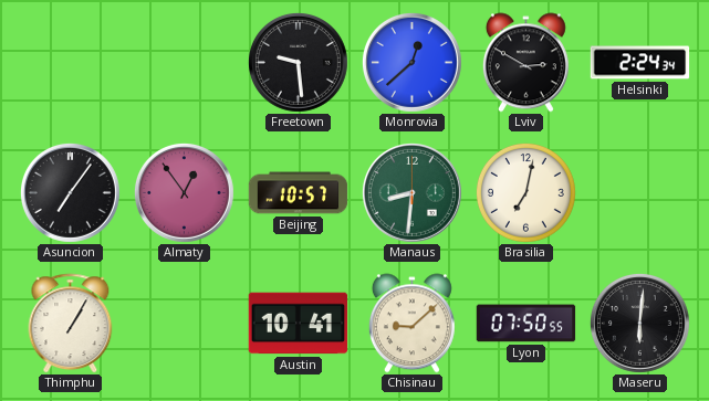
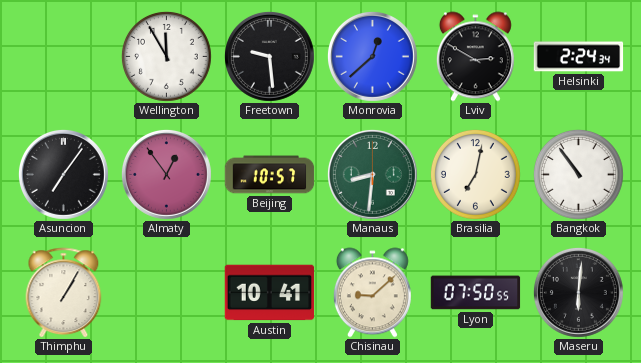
Wellington: none -> 11:55 (167, 57)
Bangkok: none -> 10:54 (579, 175)
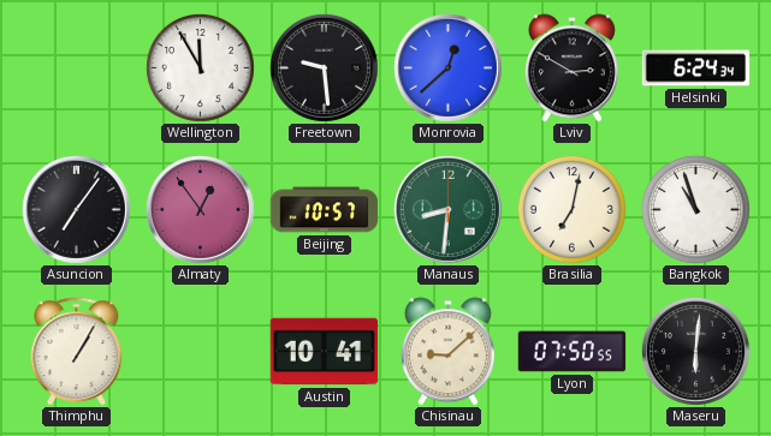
Helsinki: 2:24 -> 6:24 (696, 68)
Bangkok: 10:54 -> 10:57 (696, 210)
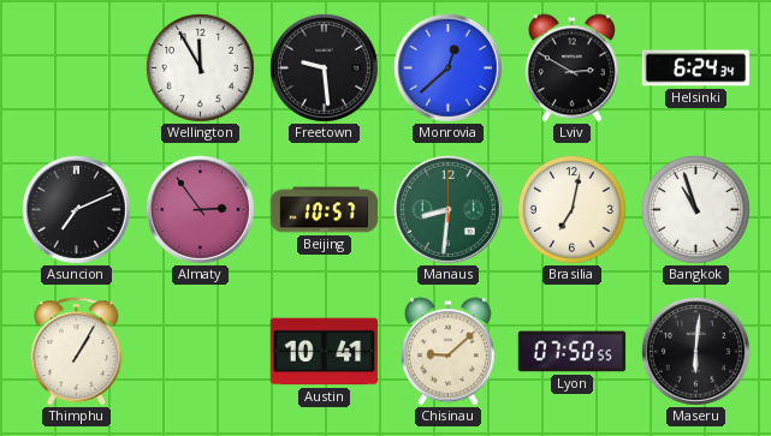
Asuncion: 7:06 -> 7:11 (76, 209)
Almaty: 12:54 -> 2:54 (200, 209)
